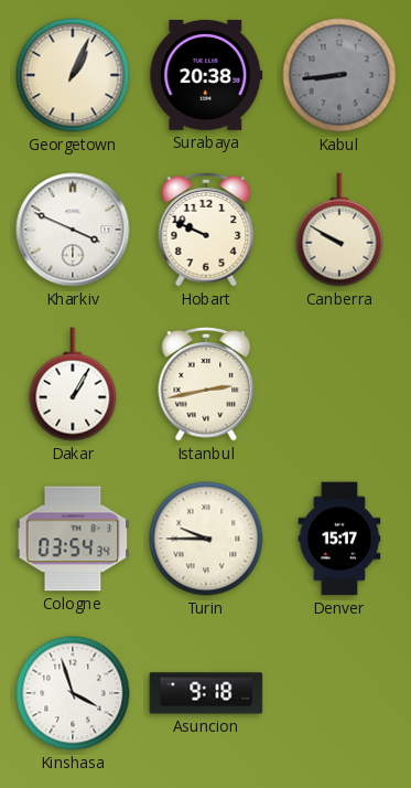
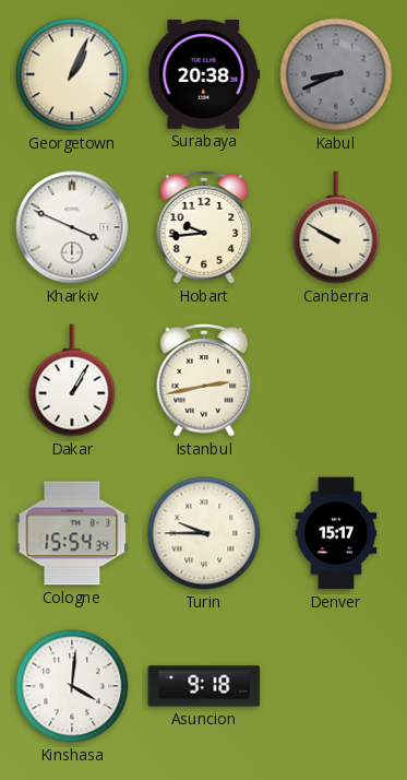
Kabul: 8:44 -> 8:41 (336, 74)
Hobart: 9:49 -> 9:44 (204, 228)
Cologne: 03:54 -> 15:54 (72, 533)
Kinshasa: 3:57 -> 4:01 (72, 686)
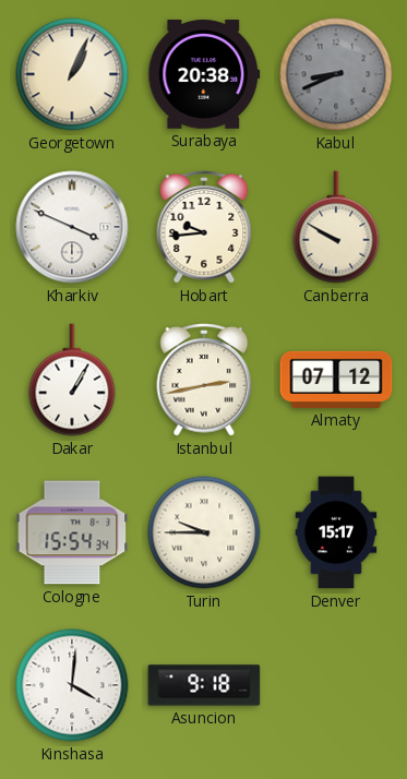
Almaty: none -> 07:12 (336, 380)
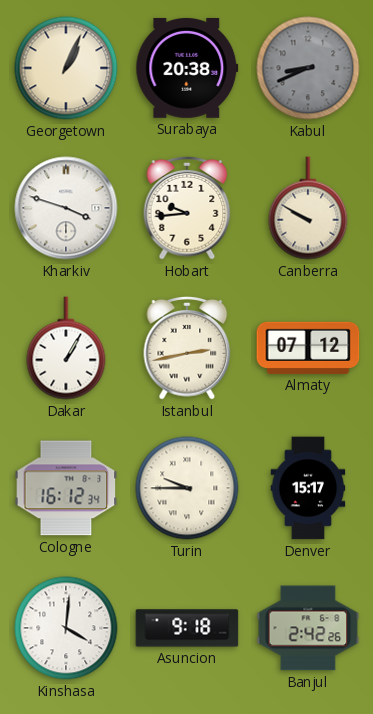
Kharkiv: 3:49 -> 3:48 (66, 208)
Cologne: 15:54 -> 16:12 (66, 488)
Banjul: none -> 2:42 (308, 628)
